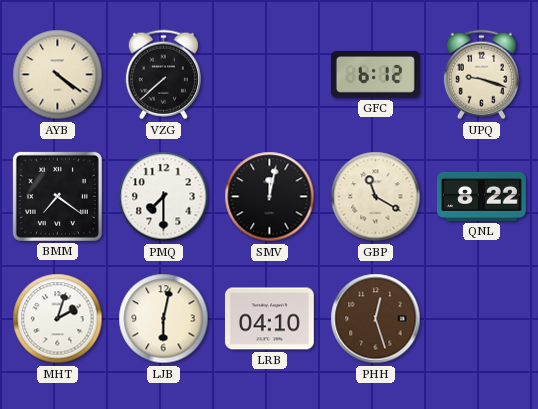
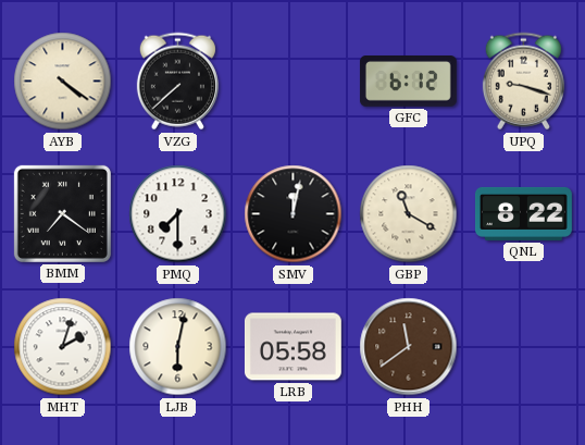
LRB: 04:10 -> 05:58 (292, 347)
PHH: 12:27 -> 11:39 (409, 347)
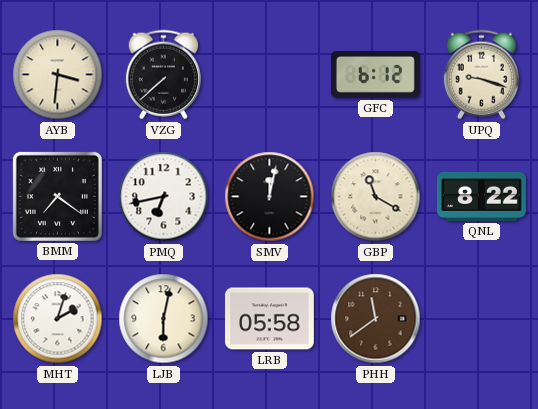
AYB: 4:21 -> 3:31 (58, 75)
PMQ: 7:30 -> 6:43 (164, 197)
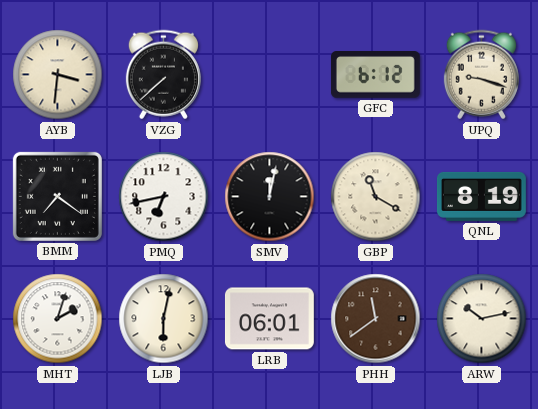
QNL: 8:22 -> 8:19 (481, 196)
LRB: 05:58 -> 06:01 (269, 319)
ARW: none -> 10:13 (482, 319)
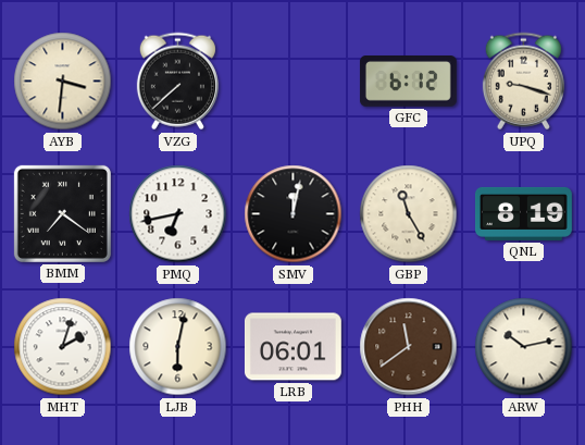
GBP: 11:20 -> 11:25 (409, 214)
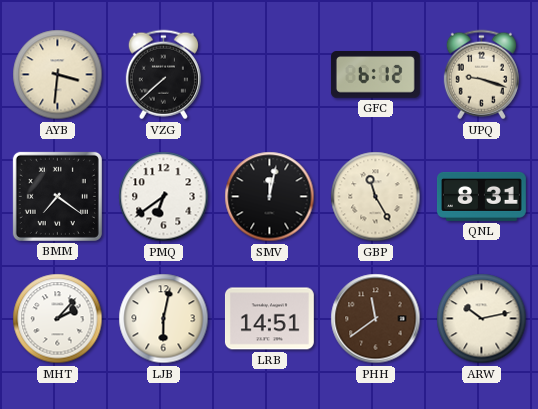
PMQ: 6:43 -> 6:39 (164, 197)
QNL: 8:19 -> 8:31 (481, 196)
MHT: 2:03 -> 2:07 (58, 319)
LRB: 06:01 -> 14:51 (269, 319)
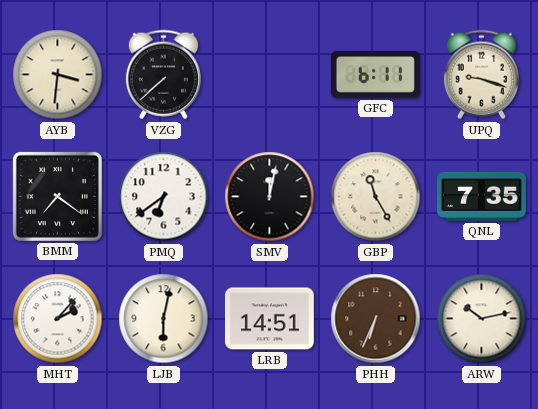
GFC: 6:12 -> 6:11 (375, 75)
QNL: 8:31 -> 7:35 (481, 196)
PHH: 11:39 -> 6:34 (376, 319)
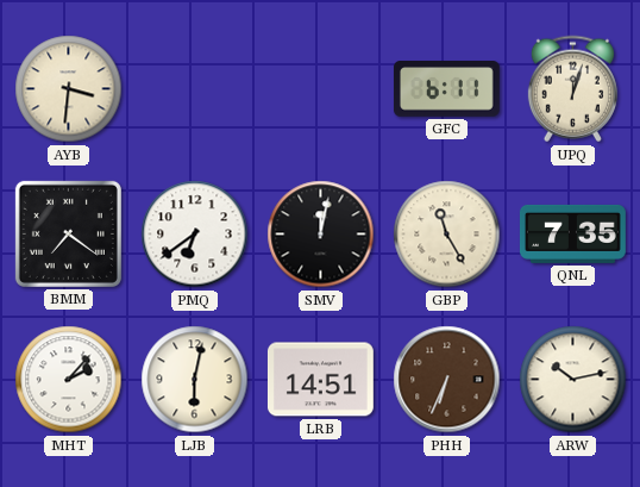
VZG: 7:38 -> none (163, 75)
UPQ: 9:18 -> 12:03 (572, 89)
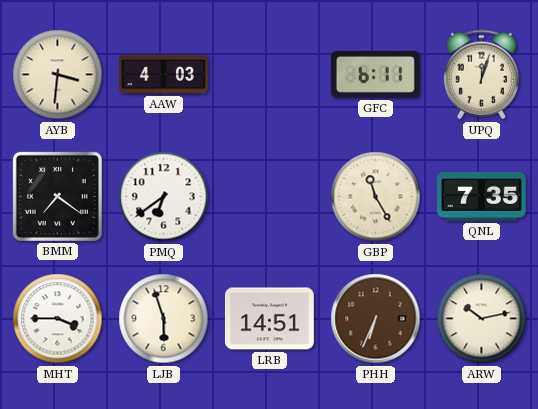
AAW: none -> 4:03 (164, 74)
SMV: 12:02 -> none (321, 235)
MHT: 2:07 -> 3:45 (58, 319)
LJB: 6:02 -> 5:57 (164, 319)
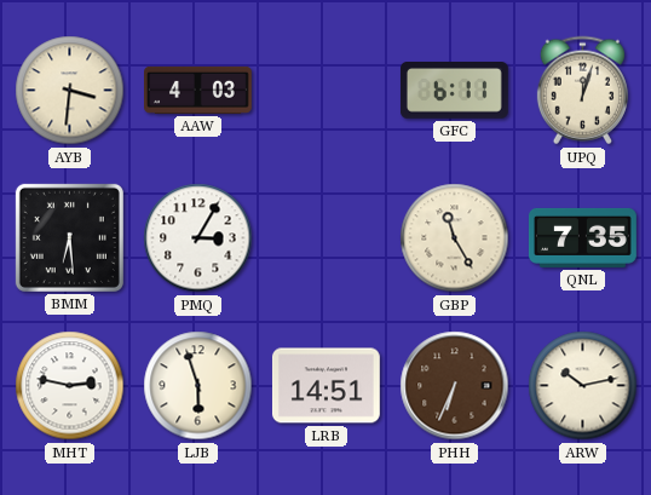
BMM: 7:21 -> 6:29 (69, 237)
PMQ: 6:39 -> 3:05 (198, 238)
MHT: 3:45 -> 2:47 (70, 386)
